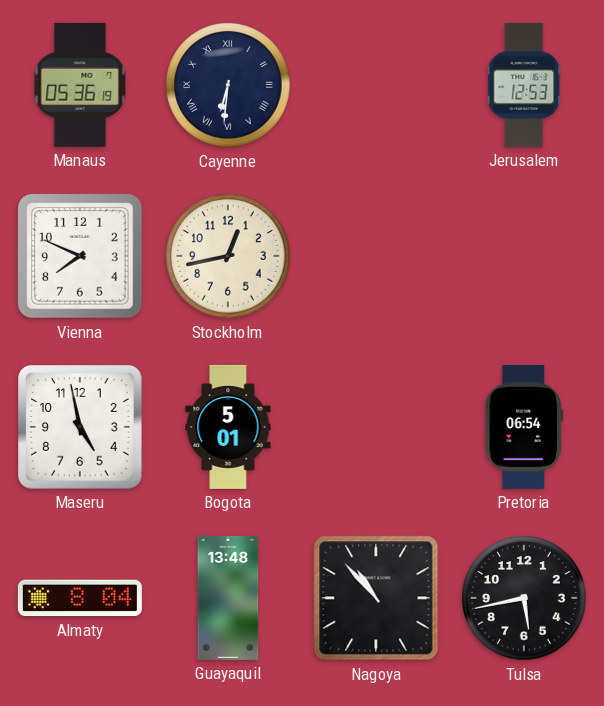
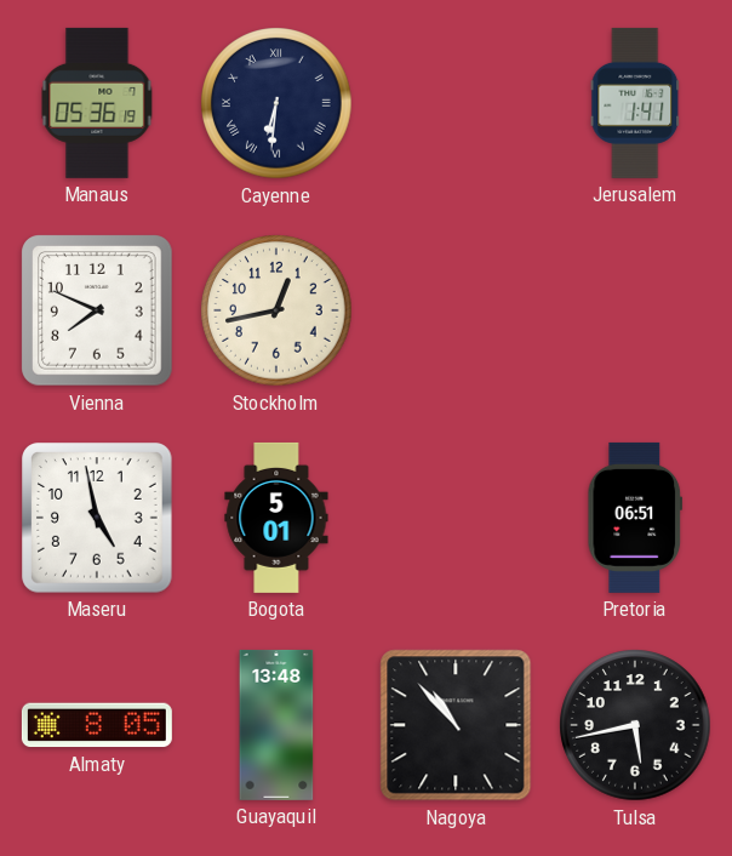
Jerusalem: 12:53 -> 1:41 (635, 103)
Pretoria: 06:54 -> 06:51 (635, 518)
Almaty: 8:04 -> 8:05 (97, 725)
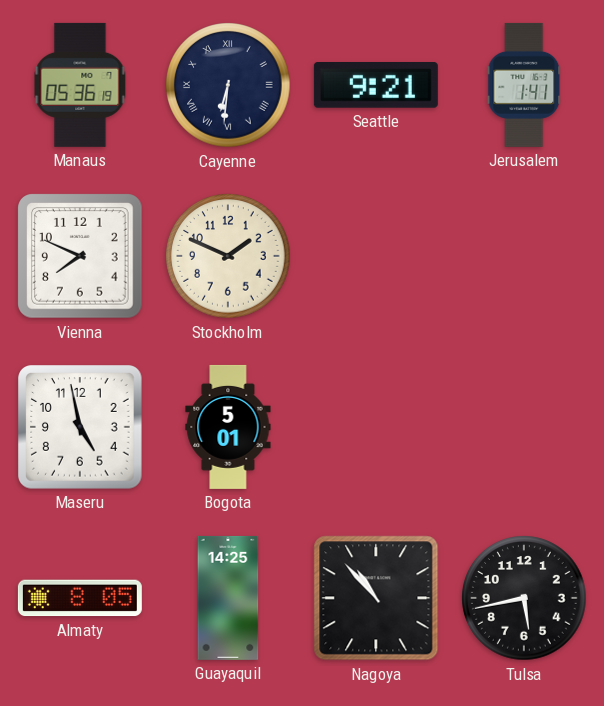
Seattle: none -> 9:21 (376, 86)
Stockholm: 12:43 -> 1:49 (228, 256)
Pretoria: 06:51 -> none (635, 518)
Guayaquil: 13:48 -> 14:25 (228, 598)
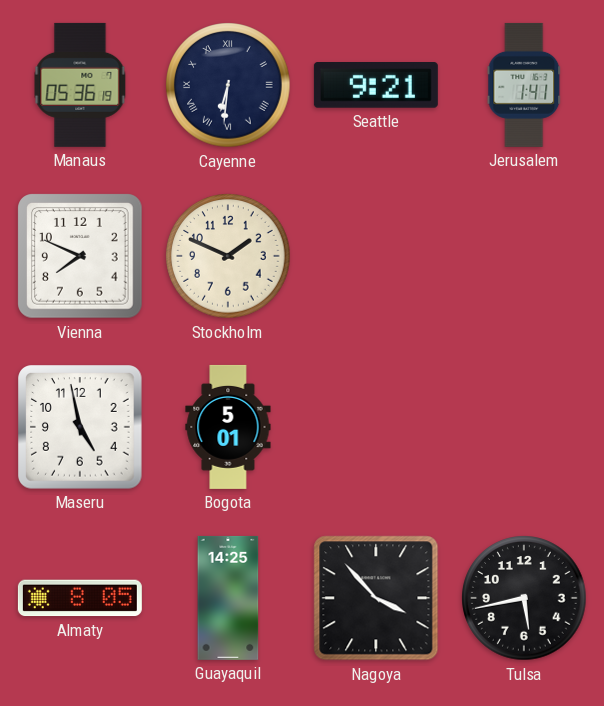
Nagoya: 10:53 -> 3:53 (376, 598)
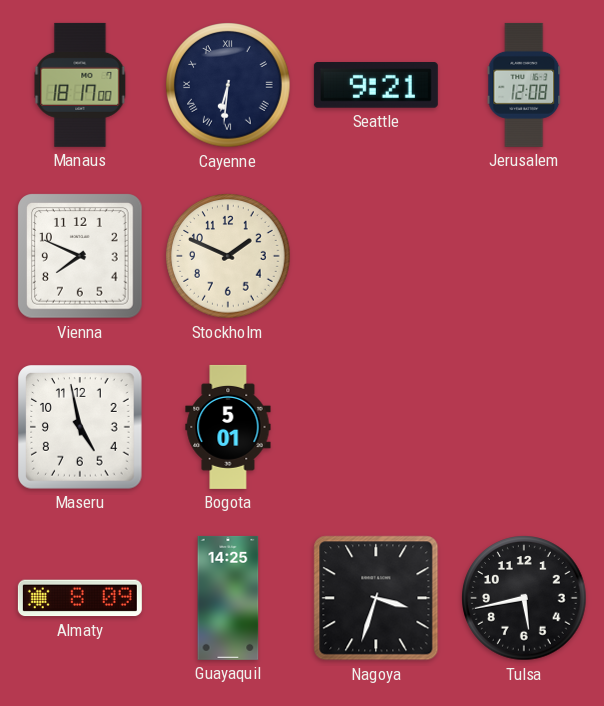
Manaus: 05:36 -> 18:17 (80, 85)
Jerusalem: 1:41 -> 12:08 (524, 85)
Almaty: 8:05 -> 8:09 (80, 598)
Nagoya: 3:53 -> 3:33 (376, 598)
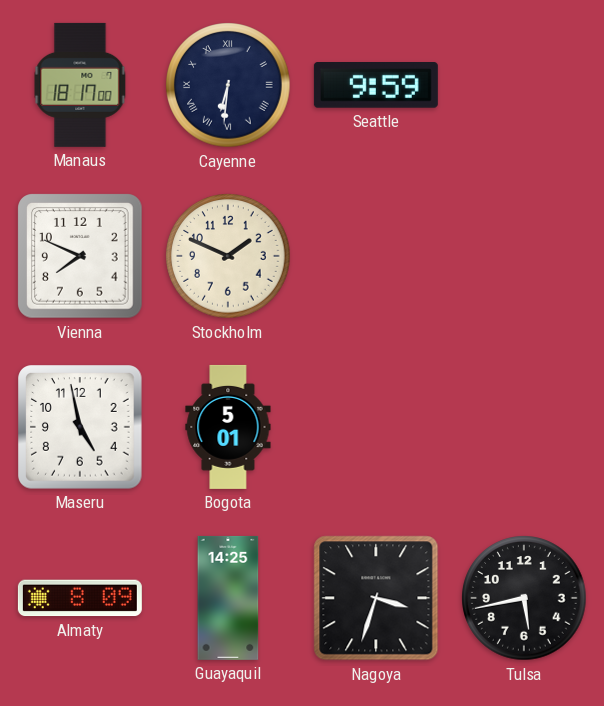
Seattle: 9:21 -> 9:59 (376, 86)
Jerusalem: 12:08 -> none (524, 85)
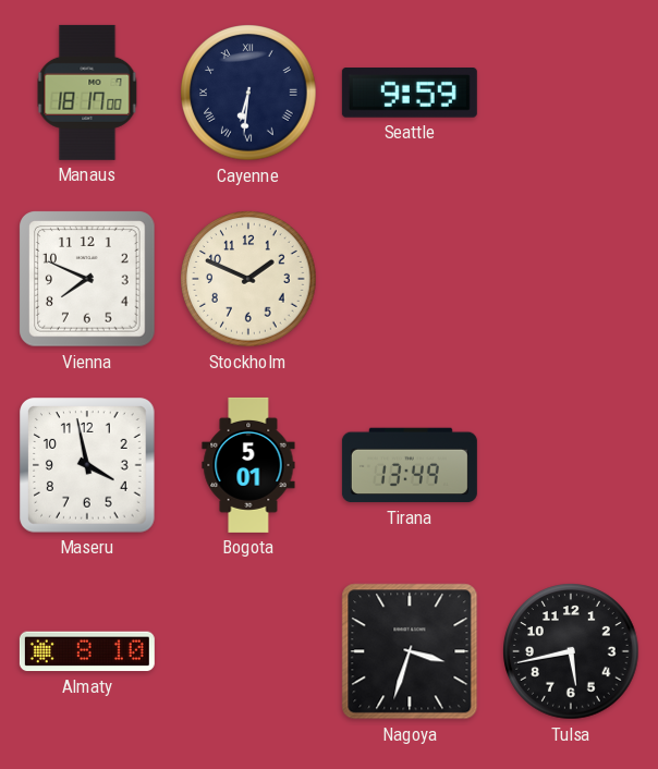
Maseru: 4:58 -> 3:58 (87, 465)
Tirana: none -> 13:49 (410, 465)
Almaty: 8:09 -> 8:10 (87, 651)
Guayaquil: 14:25 -> none (228, 598)
